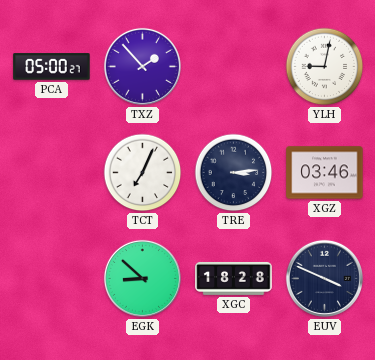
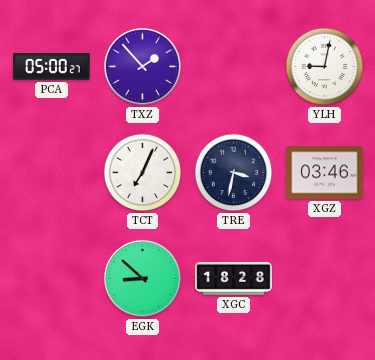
TRE: 3:14 -> 3:32 (234, 173)
EUV: 3:49 -> none (324, 278)
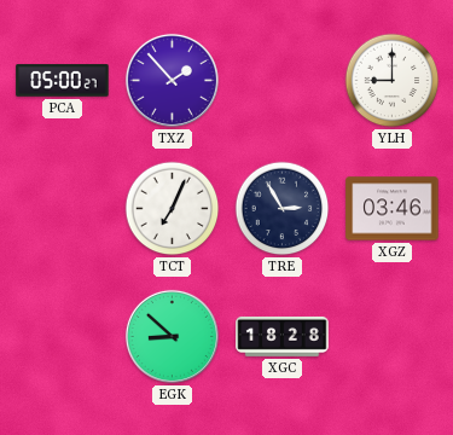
YLH: 9:02 -> 9:00 (393, 81)
TRE: 3:32 -> 2:55 (283, 209)
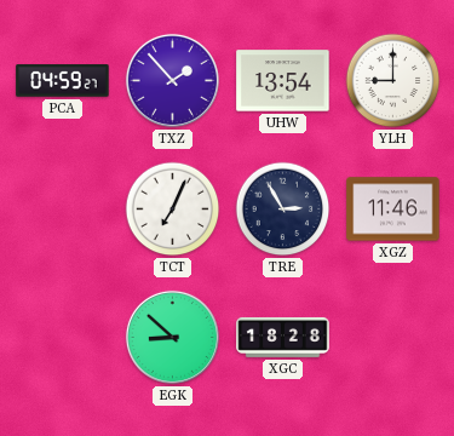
PCA: 05:00 -> 04:59 (63, 81)
UHW: none -> 13:54 (283, 81)
XGZ: 03:46 -> 11:46 (393, 210)
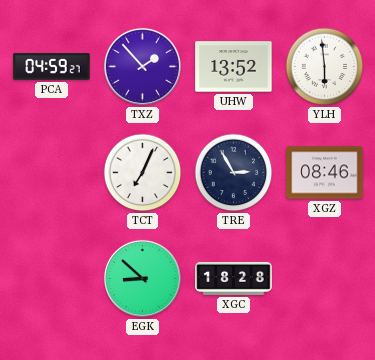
UHW: 13:54 -> 13:52 (234, 67)
YLH: 9:00 -> 5:59 (325, 67)
XGZ: 11:46 -> 08:46 (325, 173)
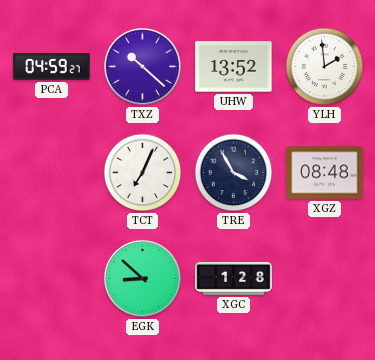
TXZ: 1:53 -> 10:22 (142, 66)
YLH: 5:59 -> 1:59 (325, 67)
TRE: 2:55 -> 3:55 (234, 173)
XGZ: 08:46 -> 08:48 (325, 173)
XGC: 18:28 -> 1:28 (234, 278)
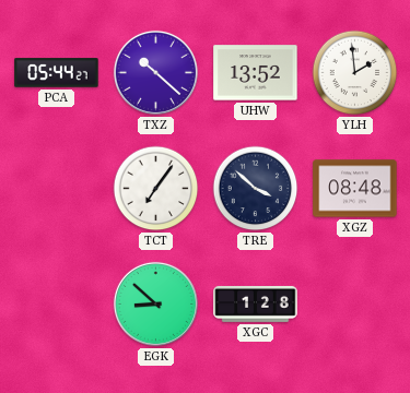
PCA: 04:59 -> 05:44 (57, 73)
TCT: 7:04 -> 7:06 (156, 189)
TRE: 3:55 -> 3:52 (256, 189)
